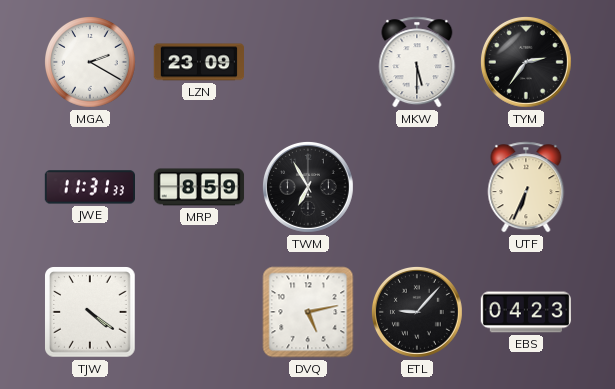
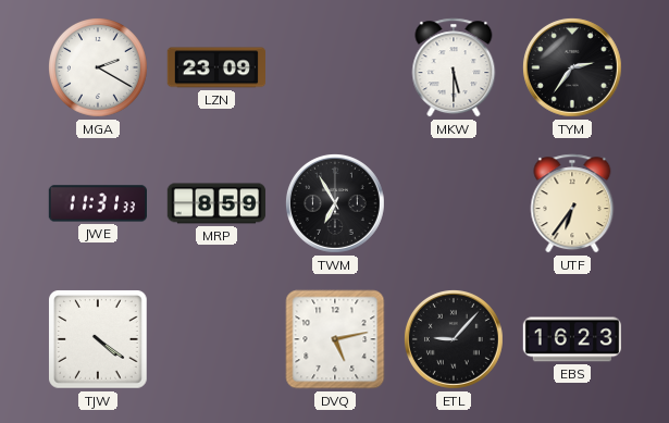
UTF: 6:34 -> 6:36 (572, 203)
EBS: 04:23 -> 16:23 (571, 339)
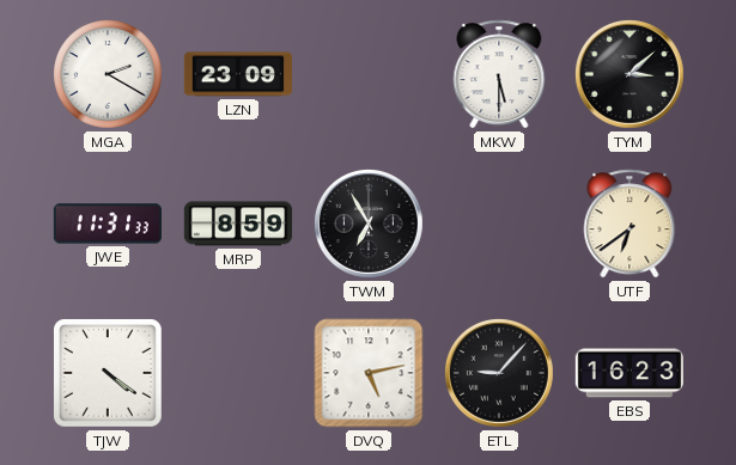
TYM: 2:36 -> 3:08 (629, 74)
UTF: 6:36 -> 6:39 (629, 224)
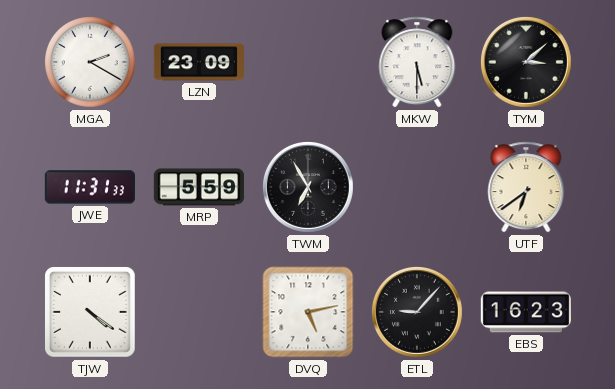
MRP: 8:59 -> 5:59 (199, 187)
